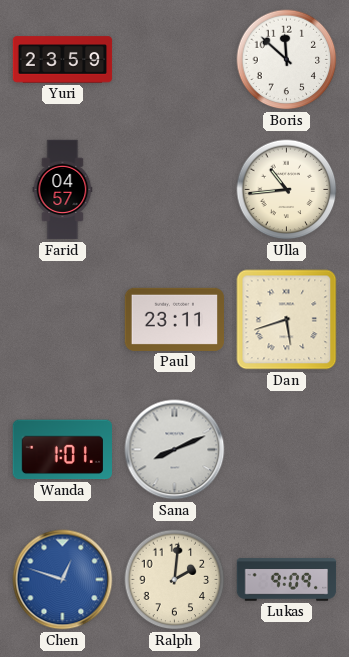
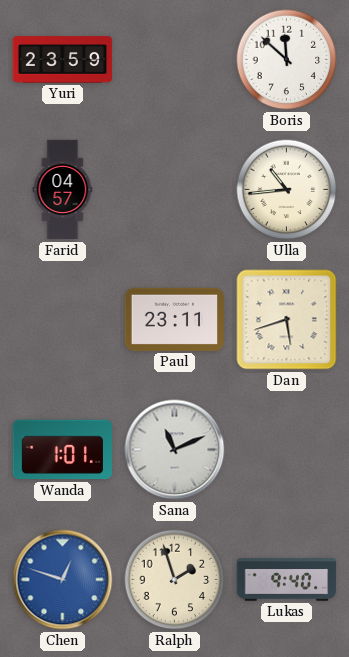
Sana: 8:11 -> 11:11 (175, 450)
Ralph: 2:01 -> 1:57 (175, 580)
Lukas: 9:09 -> 9:40 (287, 580)
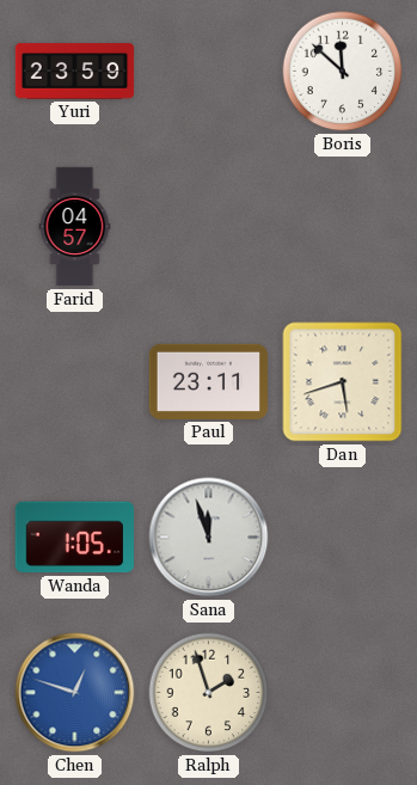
Ulla: 10:44 -> none (287, 190)
Wanda: 1:01 -> 1:05 (74, 538)
Sana: 11:11 -> 11:57 (209, 538)
Lukas: 9:40 -> none (287, 580)
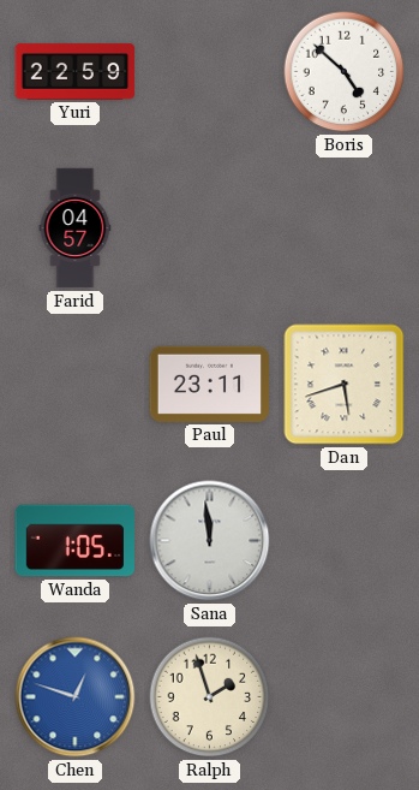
Yuri: 23:59 -> 22:59 (76, 72)
Boris: 11:52 -> 4:52 (345, 72)
Sana: 11:57 -> 11:59 (210, 541)
